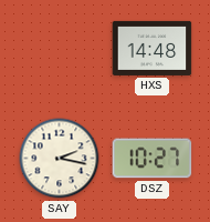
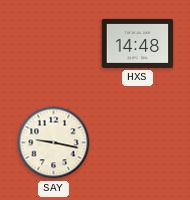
SAY: 2:17 -> 9:17 (54, 143)
DSZ: 10:27 -> none (153, 159)
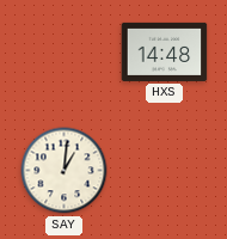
SAY: 9:17 -> 1:01 (65, 171)
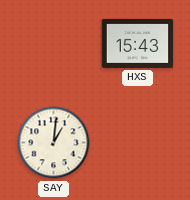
HXS: 14:48 -> 15:43 (138, 43)
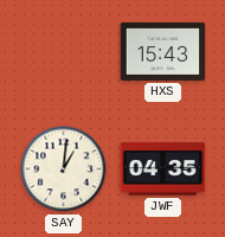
JWF: none -> 04:35 (163, 169)
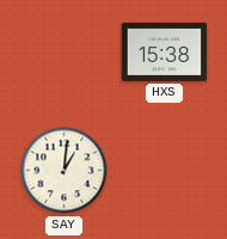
HXS: 15:43 -> 15:38 (165, 51)
JWF: 04:35 -> none (163, 169)
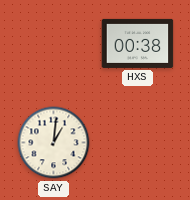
HXS: 15:38 -> 00:38 (138, 43)
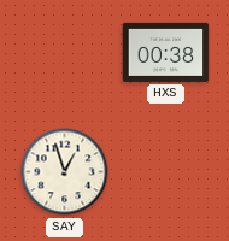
SAY: 1:01 -> 12:57 (65, 172)
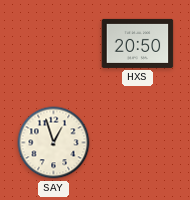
HXS: 00:38 -> 20:50 (138, 43)
